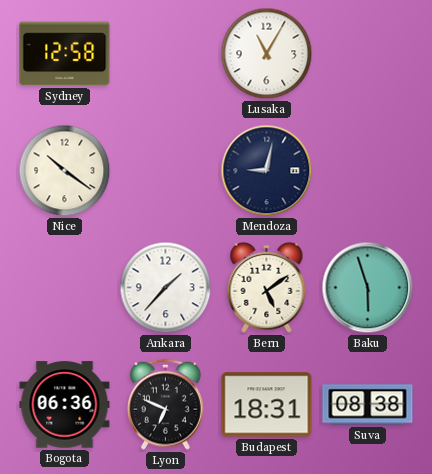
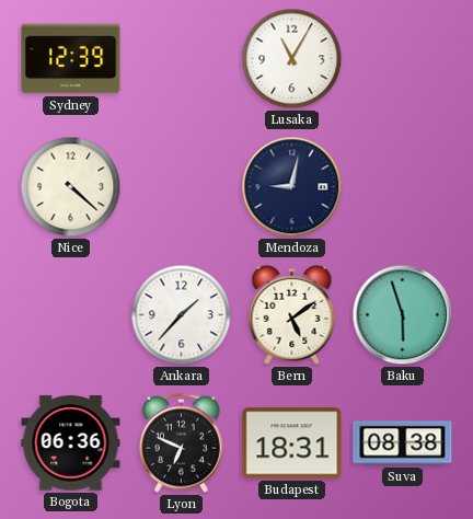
Sydney: 12:58 -> 12:39 (71, 59)
Nice: 10:21 -> 4:22 (71, 187)
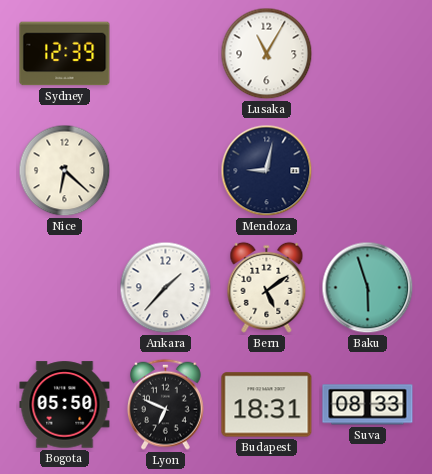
Nice: 4:22 -> 6:22 (65, 171)
Bogota: 06:36 -> 05:50 (65, 405)
Suva: 08:38 -> 08:33 (368, 405)
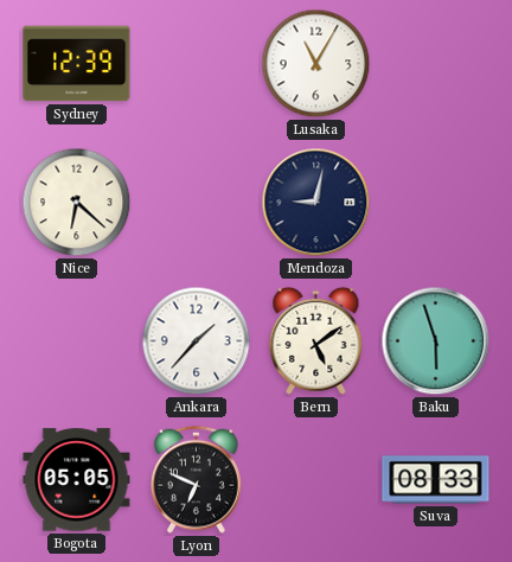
Bogota: 05:50 -> 05:05 (77, 480)
Budapest: 18:31 -> none (267, 405)
